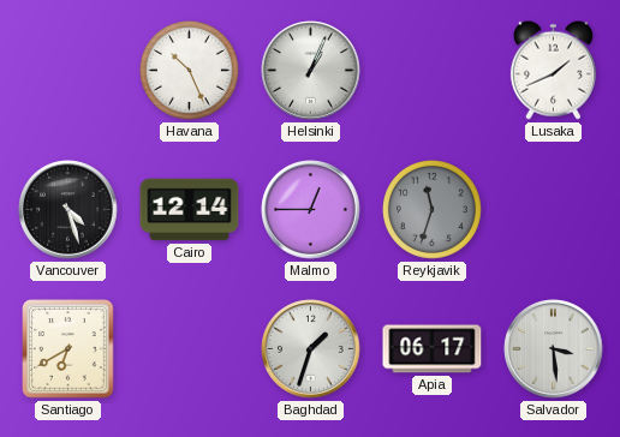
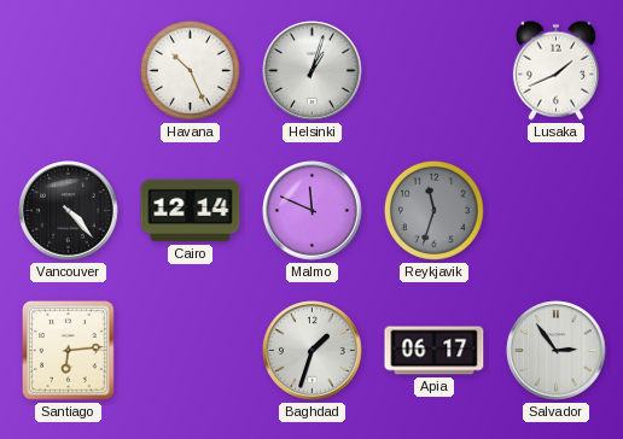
Helsinki: 1:04 -> 1:03 (313, 71)
Vancouver: 4:27 -> 4:23 (69, 211)
Malmo: 12:45 -> 11:49 (313, 211)
Santiago: 6:40 -> 6:14 (69, 351)
Salvador: 3:29 -> 2:54 (557, 351)
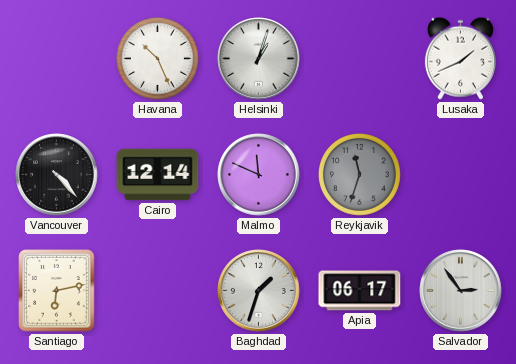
Santiago: 6:14 -> 6:13 (57, 291)
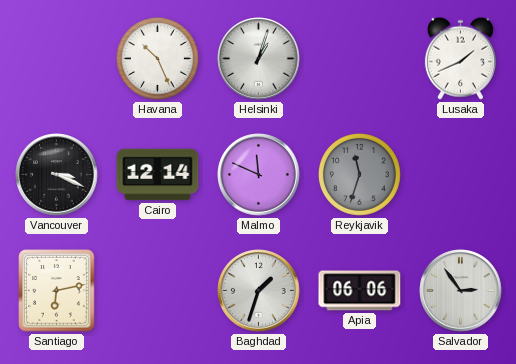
Vancouver: 4:23 -> 3:19 (57, 175)
Apia: 06:17 -> 06:06 (360, 291)
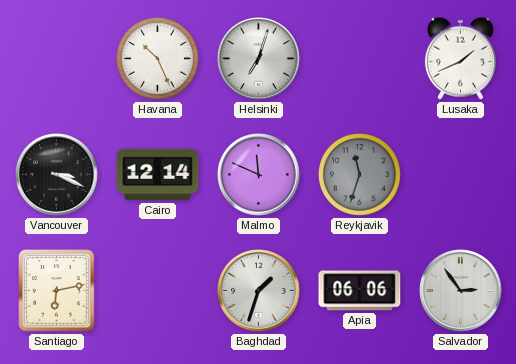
Helsinki: 1:03 -> 7:03 (259, 59)
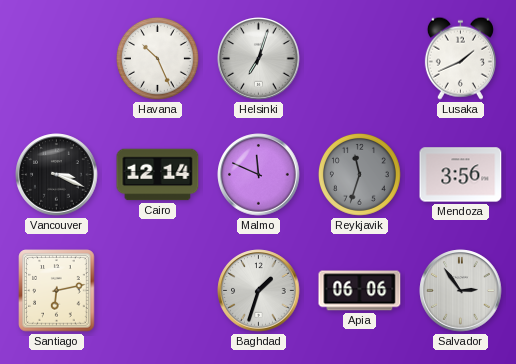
Mendoza: none -> 3:56 (461, 175)
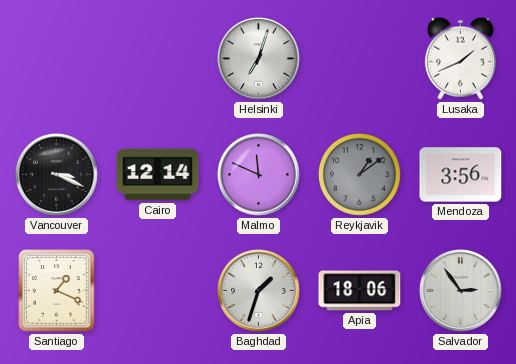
Havana: 10:26 -> none (157, 58)
Reykjavik: 11:33 -> 1:09 (359, 174)
Santiago: 6:13 -> 1:19 (57, 291)
Apia: 06:06 -> 18:06 (360, 291)
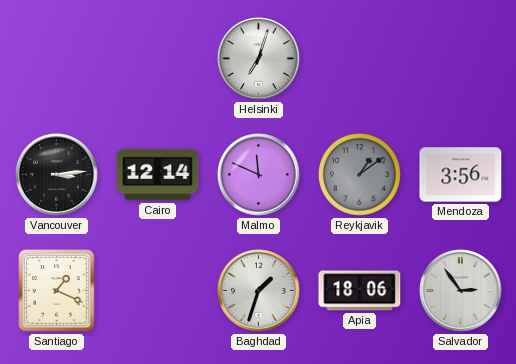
Lusaka: 1:41 -> none (460, 58)
Vancouver: 3:19 -> 3:14 (57, 175)
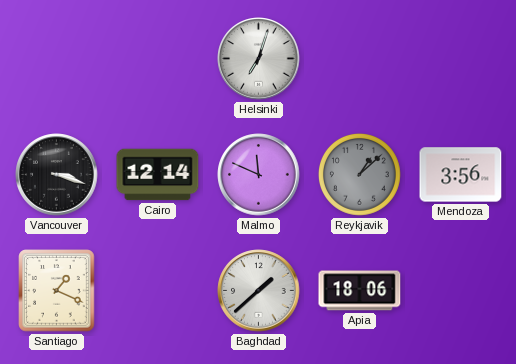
Vancouver: 3:14 -> 3:18 (57, 175)
Reykjavik: 1:09 -> 1:08 (359, 174)
Baghdad: 1:33 -> 1:38 (259, 291)
Salvador: 2:54 -> none (461, 291)
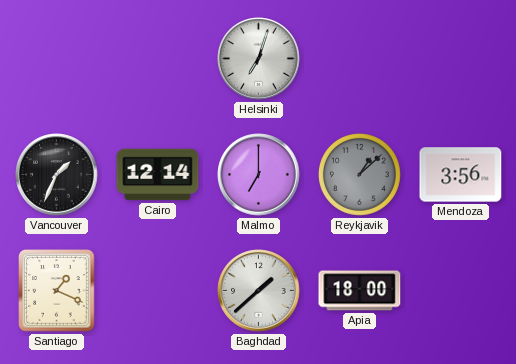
Vancouver: 3:18 -> 1:34 (57, 175)
Malmo: 11:49 -> 7:00 (259, 175)
Apia: 18:06 -> 18:00 (360, 291)
